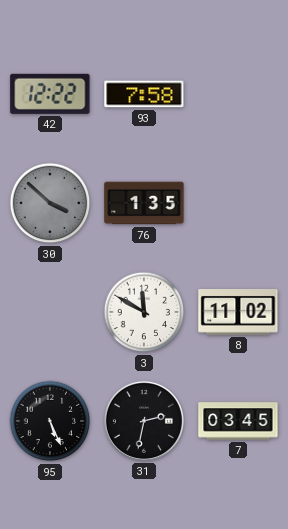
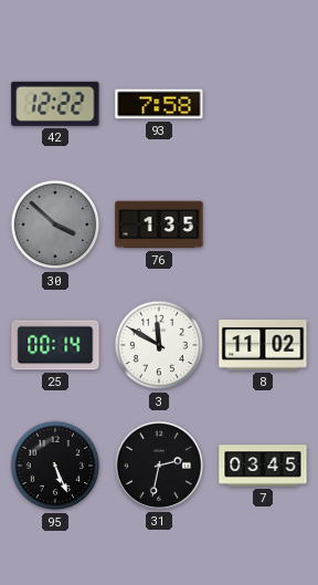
25: none -> 00:14 (55, 345)
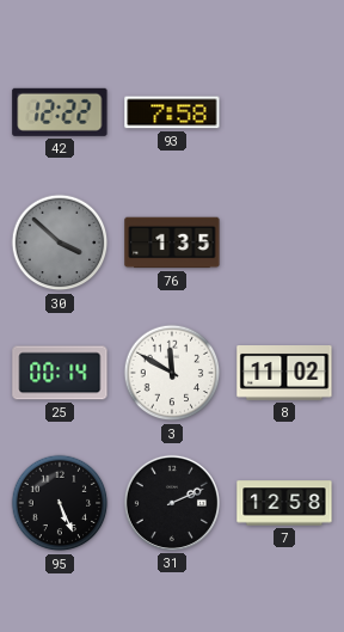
31: 2:32 -> 2:11 (172, 503)
7: 03:45 -> 12:58 (284, 503)
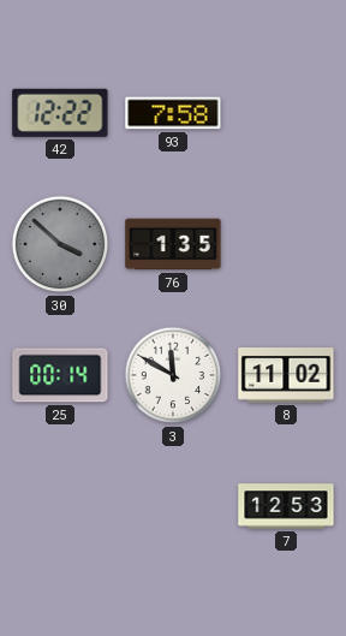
95: 5:26 -> none (60, 503)
31: 2:11 -> none (172, 503)
7: 12:58 -> 12:53 (286, 506)
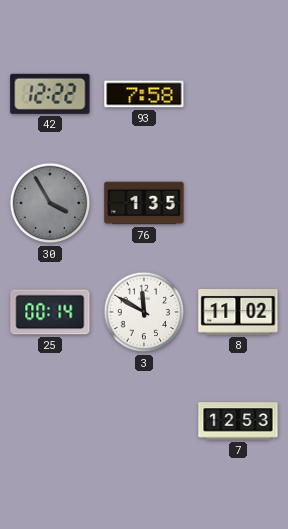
30: 3:52 -> 3:55 (50, 203)
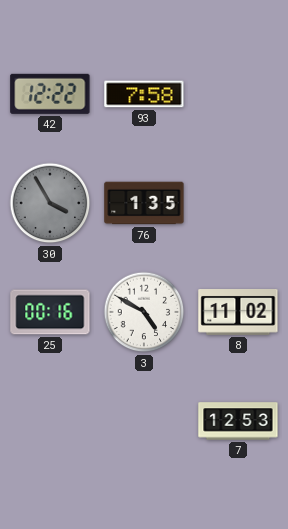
25: 00:14 -> 00:16 (50, 312)
3: 11:50 -> 4:50 (144, 312)
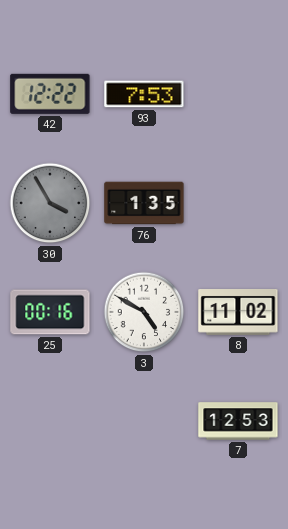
93: 7:58 -> 7:53 (144, 94)
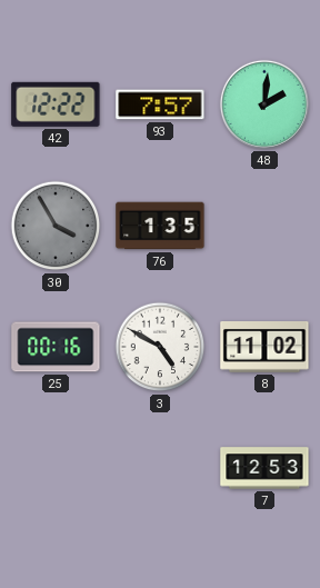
93: 7:53 -> 7:57 (160, 104)
48: none -> 2:01 (264, 104)
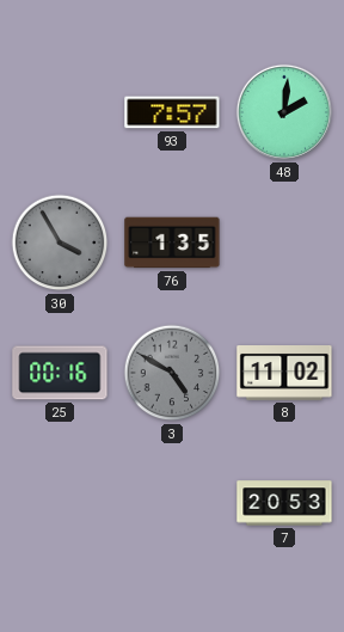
42: 12:22 -> none (56, 104)
3 dial: white -> grey (172, 373)
7: 12:53 -> 20:53 (284, 503)
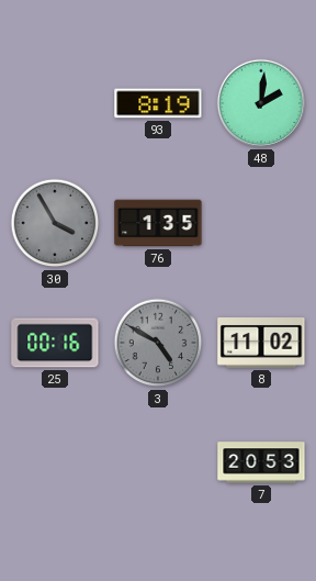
93: 7:57 -> 8:19 (158, 103)
